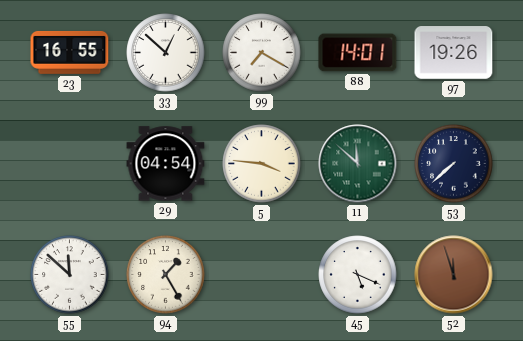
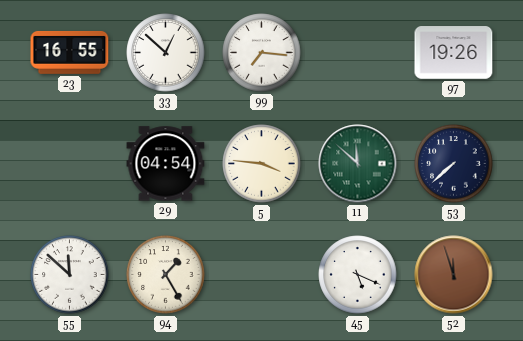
99: 7:20 -> 7:16 (262, 53)
88: 14:01 -> none (358, 53)
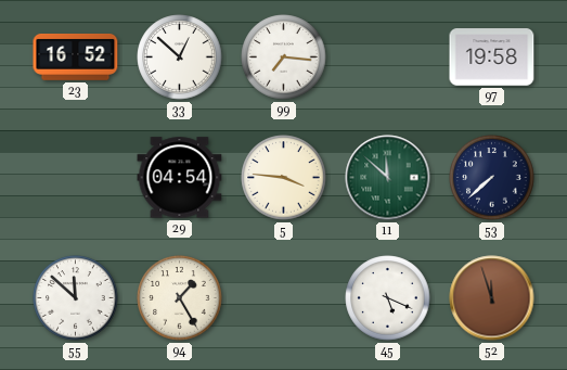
23: 16:55 -> 16:52 (76, 56)
97: 19:26 -> 19:58 (492, 58)
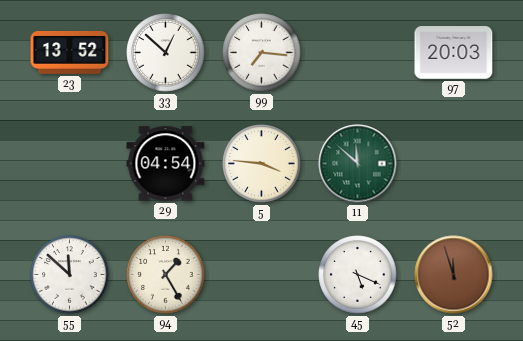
23: 16:52 -> 13:52 (70, 52)
97: 19:58 -> 20:03 (454, 53)
53: 7:38 -> none (492, 178)
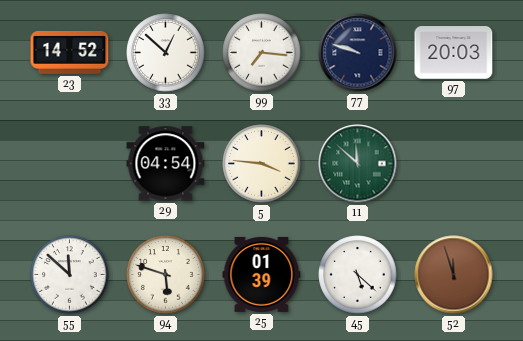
23: 13:52 -> 14:52 (70, 52)
77: none -> 9:48 (358, 53)
94: 1:25 -> 5:48 (166, 275)
25: none -> 01:39 (262, 274)
45: 5:19 -> 5:22 (358, 275)
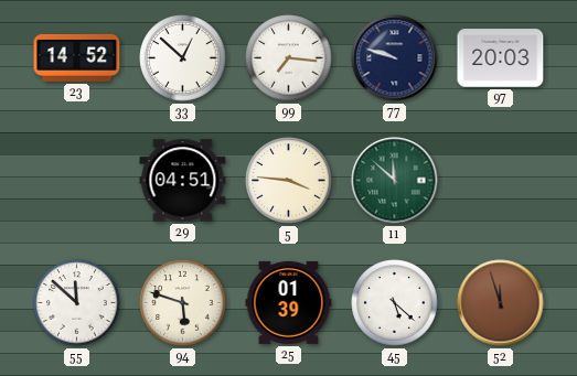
29: 04:54 -> 04:51 (183, 181)
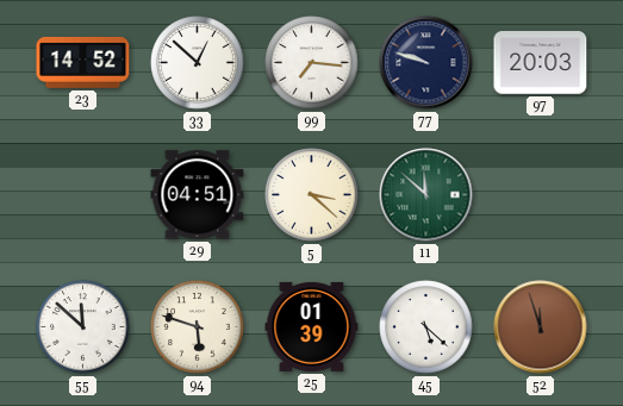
5: 3:46 -> 3:22 (312, 195)
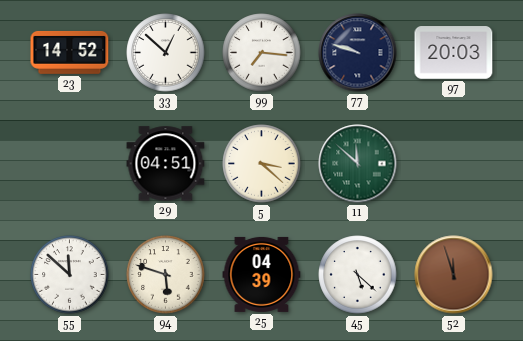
25: 01:39 -> 04:39 (262, 274)
